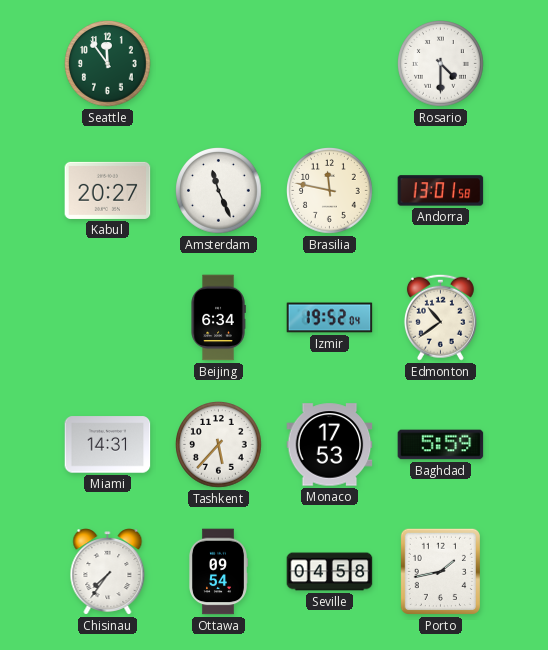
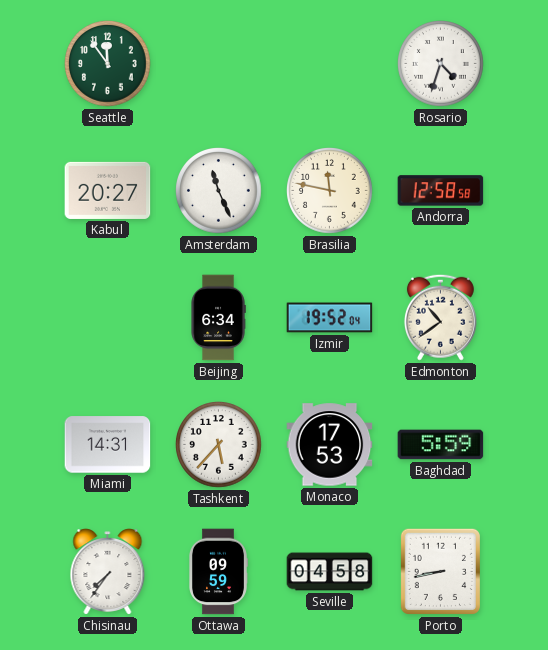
Rosario: 4:30 -> 4:33 (441, 64)
Andorra: 13:01 -> 12:58 (441, 191)
Ottawa: 09:54 -> 09:59 (219, 572)
Porto: 1:43 -> 8:43 (440, 571)
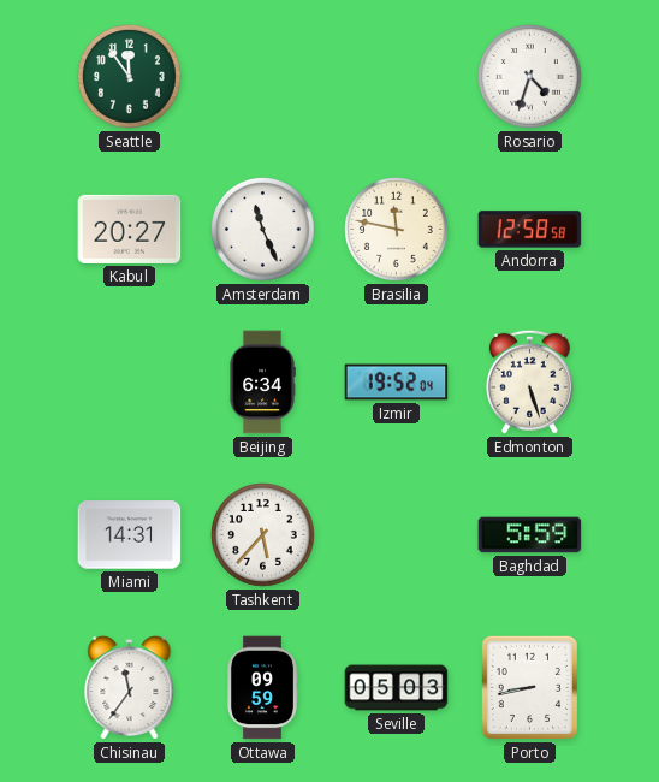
Edmonton: 10:39 -> 5:27 (529, 381)
Monaco: 17:53 -> none (330, 445)
Chisinau: 7:36 -> 11:36 (130, 688)
Seville: 04:58 -> 05:03 (397, 688)
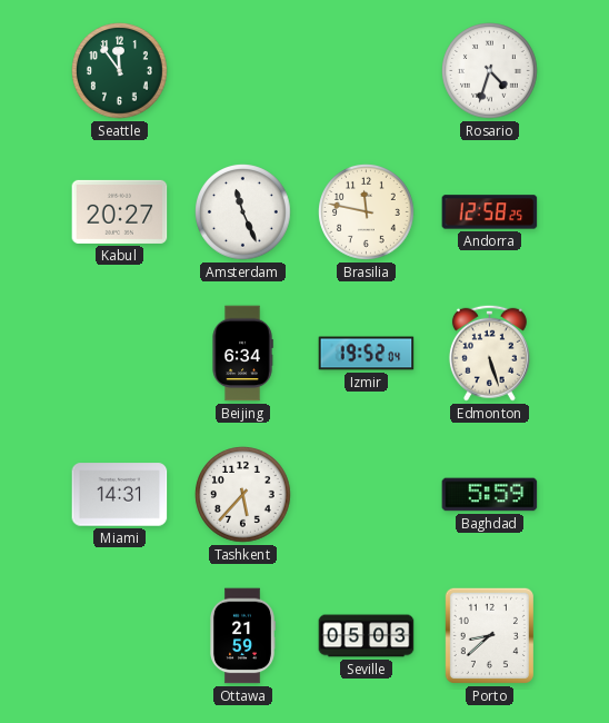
Andorra: 12:58:58 -> 12:58:25 (490, 212)
Chisinau: 11:36 -> none (130, 688)
Ottawa: 09:59 -> 21:59 (243, 636)
Porto: 8:43 -> 8:38 (489, 635)
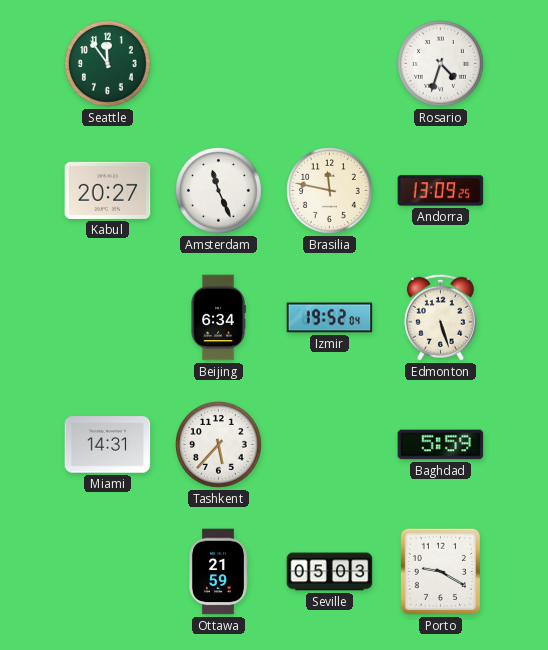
Andorra: 12:58 -> 13:09 (441, 191)
Porto: 8:38 -> 9:20 (440, 571)
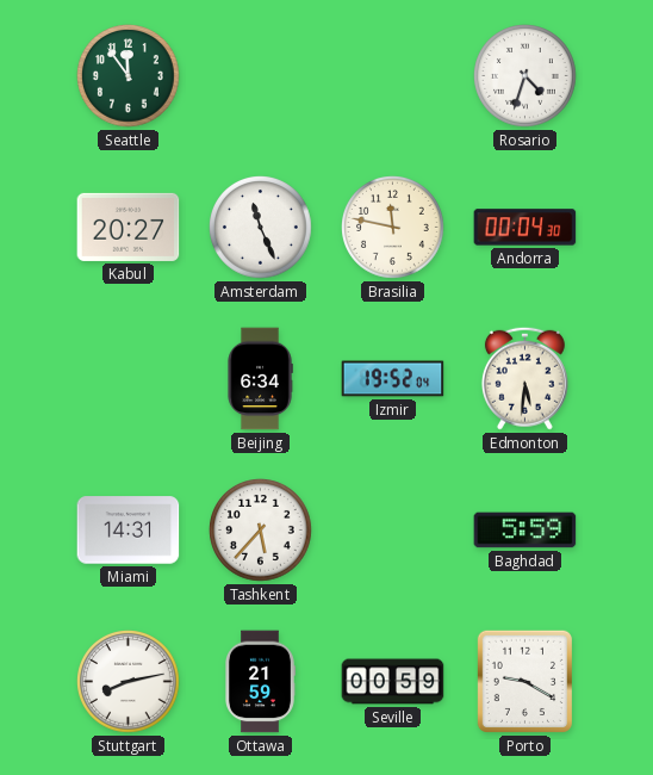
Andorra: 13:09 -> 00:04 (525, 228)
Edmonton: 5:27 -> 5:31 (524, 378)
Stuttgart: none -> 8:13 (129, 682)
Seville: 05:03 -> 00:59 (393, 682)
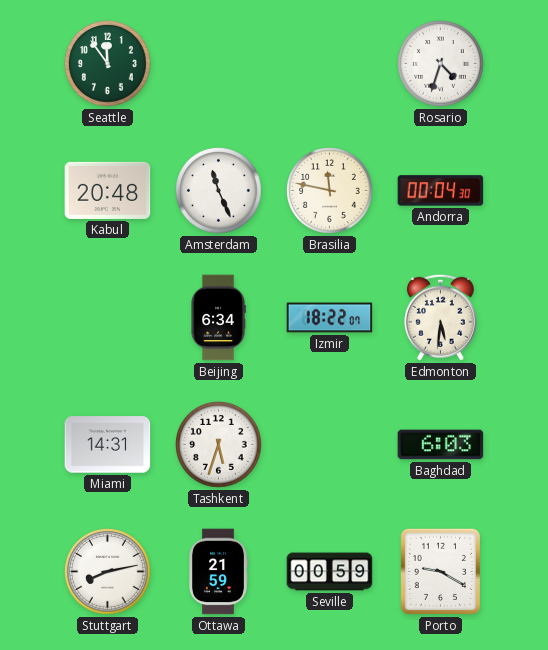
Kabul: 20:27 -> 20:48 (108, 190)
Izmir: 19:52 -> 18:22 (330, 318)
Tashkent: 5:37 -> 5:33 (219, 445)
Baghdad: 5:59 -> 6:03 (441, 445)
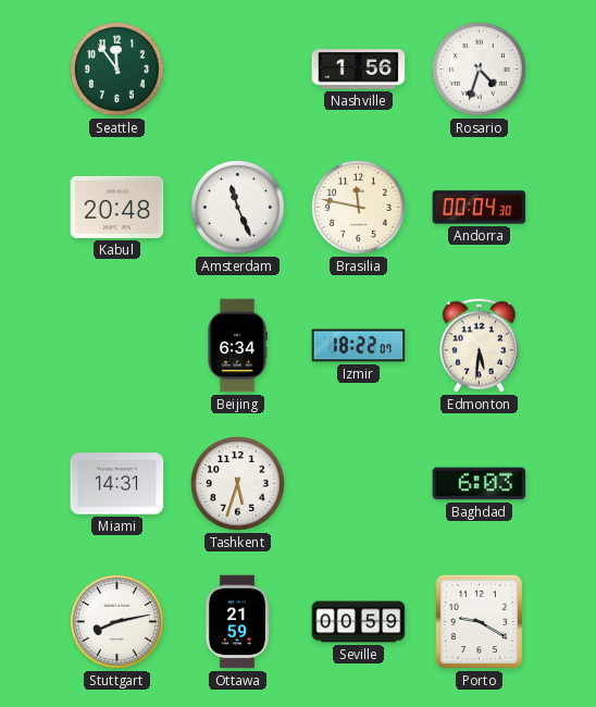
Nashville: none -> 1:56 (359, 70)
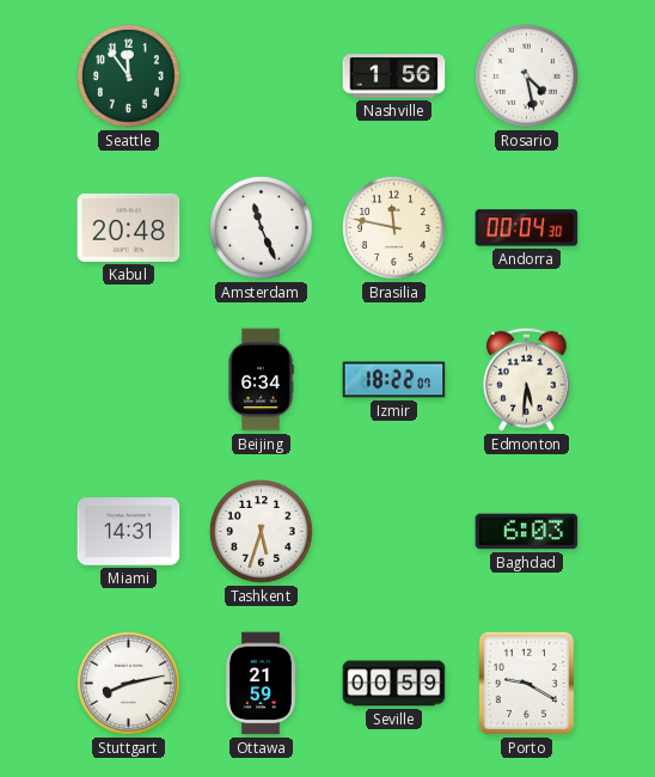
Rosario: 4:33 -> 4:28 (527, 77)
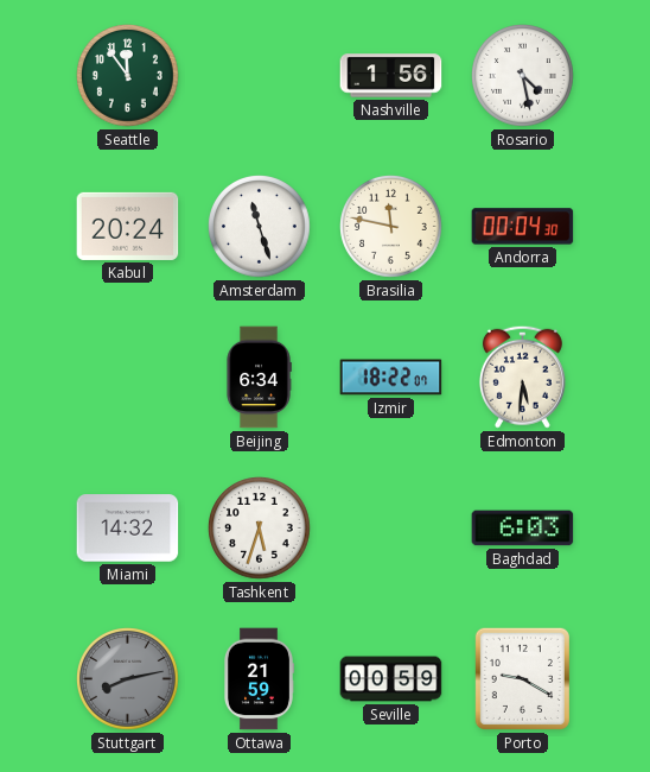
Kabul: 20:48 -> 20:24 (128, 226)
Amsterdam: 11:26 -> 11:27 (260, 227)
Miami: 14:31 -> 14:32 (128, 529)
Stuttgart dial: white -> grey (128, 679)
